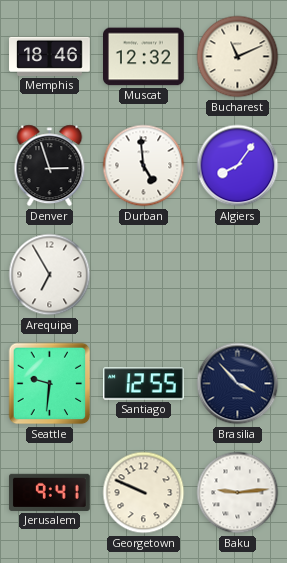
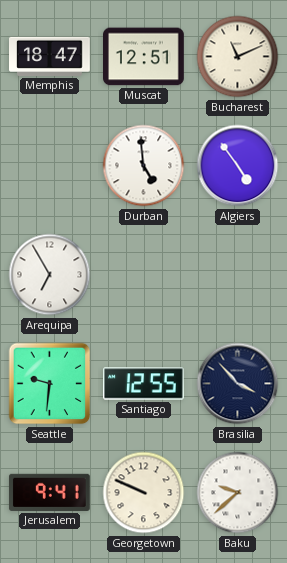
Memphis: 18:46 -> 18:47 (50, 56)
Muscat: 12:32 -> 12:51 (144, 57)
Denver: 2:57 -> none (50, 166)
Algiers: 8:06 -> 4:54 (238, 166)
Baku: 9:14 -> 9:38 (238, 493)
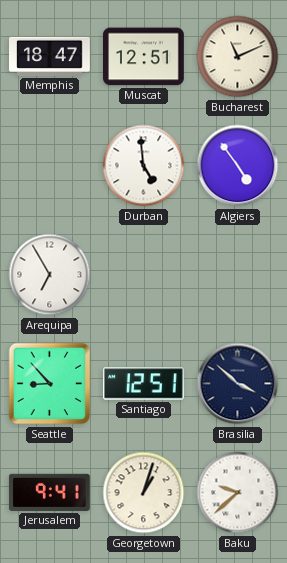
Seattle: 9:31 -> 8:53 (50, 384)
Santiago: 12:55 -> 12:51 (144, 384)
Brasilia: 3:53 -> 3:52 (238, 384)
Georgetown: 9:49 -> 1:03 (144, 493)
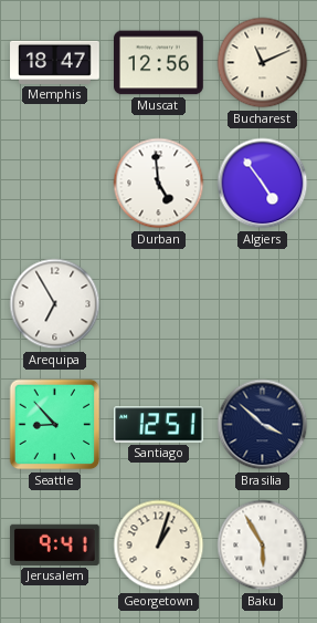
Muscat: 12:51 -> 12:56 (159, 63)
Baku: 9:38 -> 5:55 (263, 546)
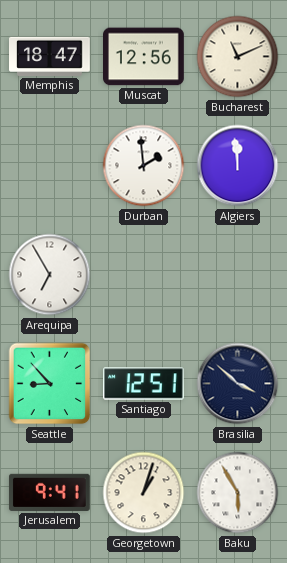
Durban: 4:59 -> 1:59 (144, 166)
Algiers: 4:54 -> 11:59 (238, 166)
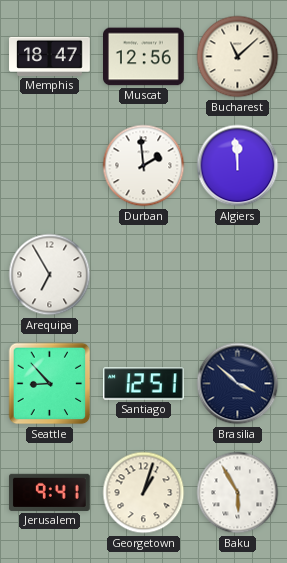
Bucharest: 11:11 -> 11:08 (238, 57)
